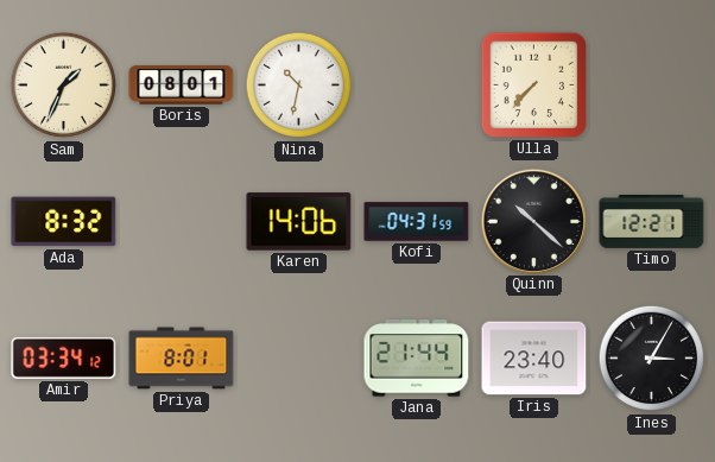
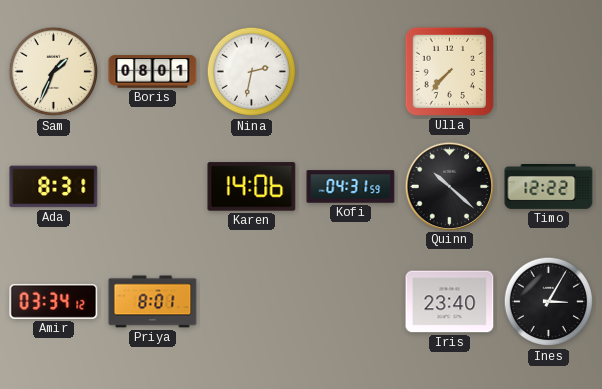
Nina: 10:32 -> 2:32 (252, 72)
Ada: 8:32 -> 8:31 (54, 187)
Timo: 12:21 -> 12:22 (549, 187)
Jana: 21:44 -> none (417, 359)
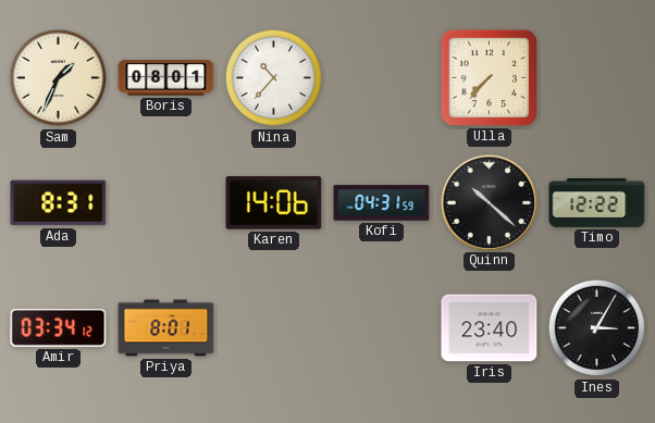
Nina: 2:32 -> 10:37 (274, 78)
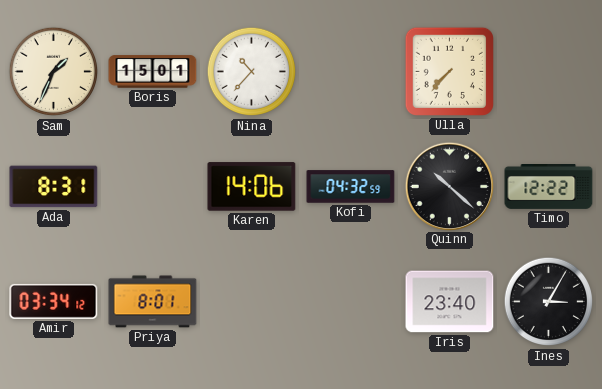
Boris: 08:01 -> 15:01 (153, 72)
Kofi: 04:31 -> 04:32 (351, 187)
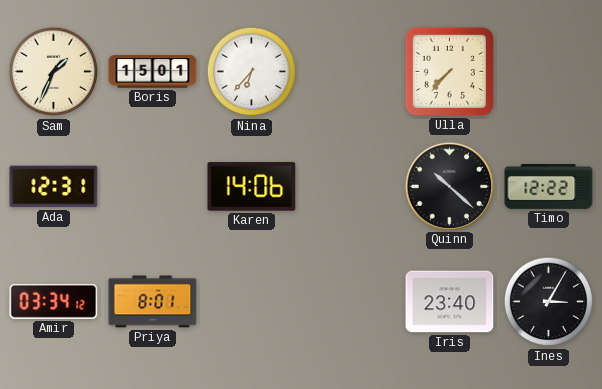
Nina: 10:37 -> 6:37 (252, 72)
Ada: 8:31 -> 12:31 (54, 187)
Kofi: 04:32 -> none (351, 187)
